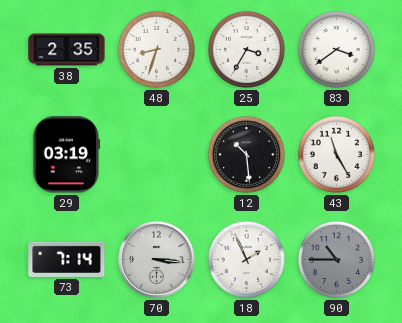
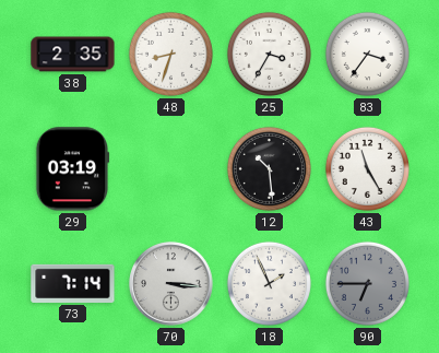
83: 3:39 -> 3:36 (367, 54)
90: 10:45 -> 6:45 (367, 283)
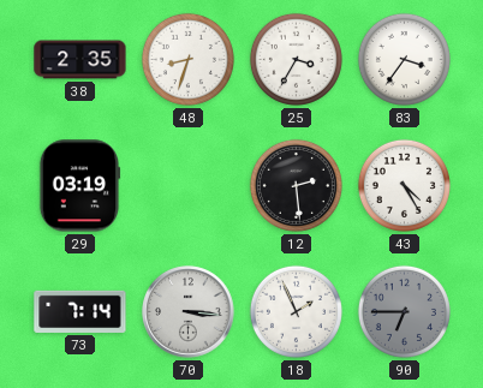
12: 10:29 -> 2:29 (296, 185)
43: 11:25 -> 4:25 (404, 185)
